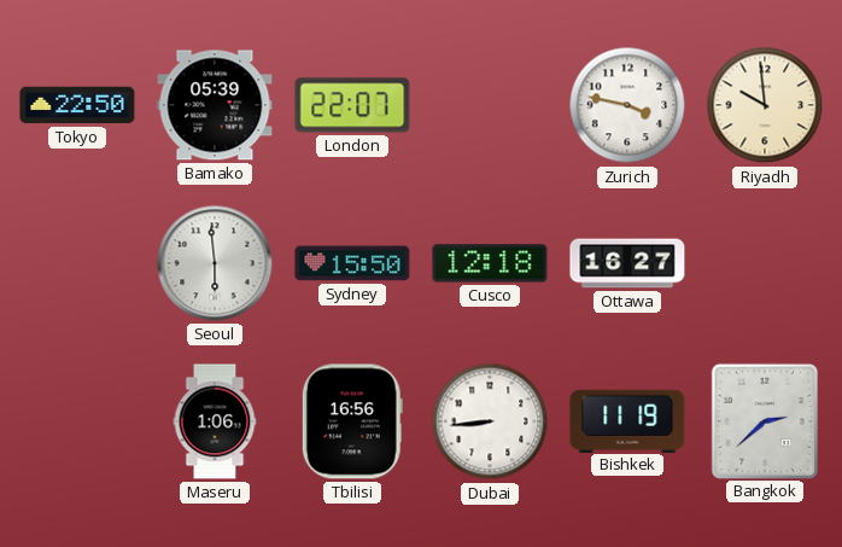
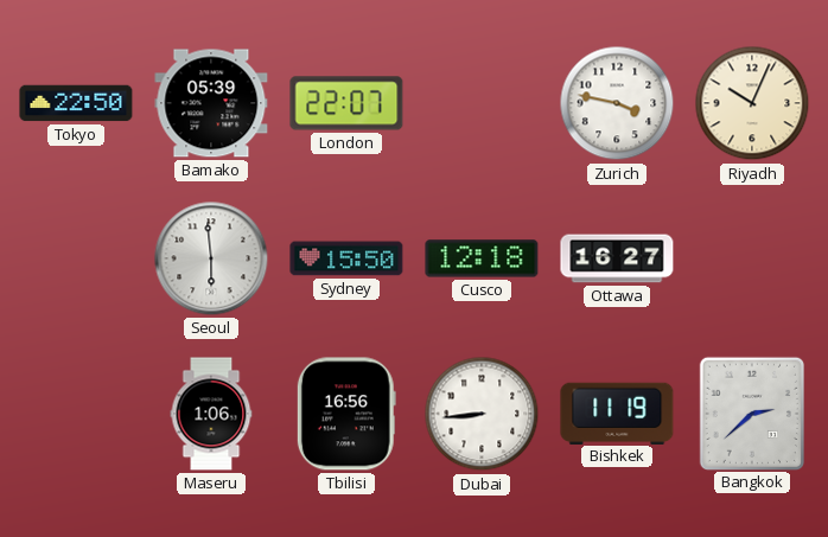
Riyadh: 9:59 -> 10:04 (752, 103)
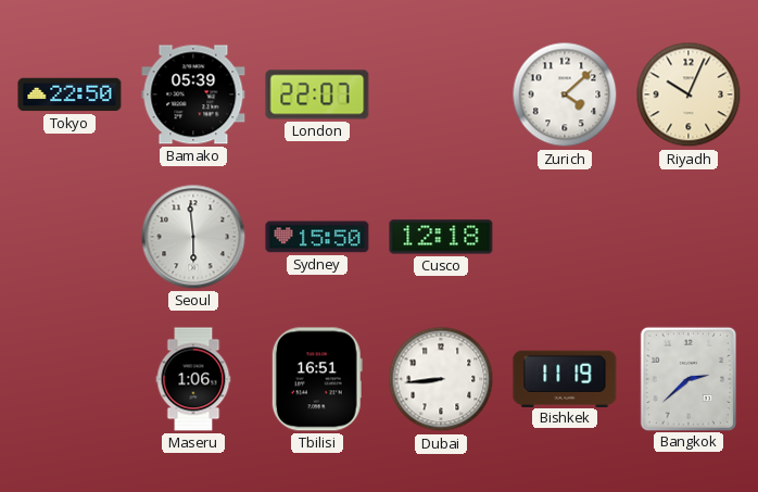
Zurich: 3:47 -> 4:08 (565, 94)
Ottawa: 16:27 -> none (617, 258)
Tbilisi: 16:56 -> 16:51 (317, 379)
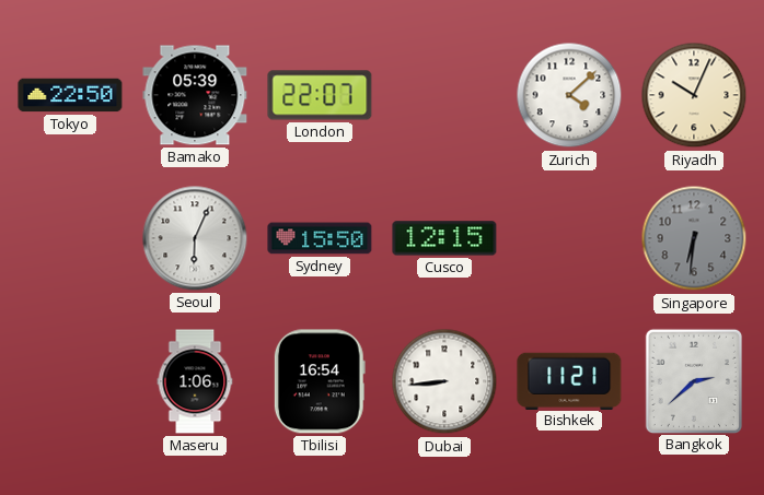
Seoul: 5:59 -> 6:04 (195, 238)
Cusco: 12:18 -> 12:15 (444, 238)
Singapore: none -> 6:31 (694, 238)
Tbilisi: 16:51 -> 16:54 (320, 381)
Bishkek: 11:19 -> 11:21 (569, 380)
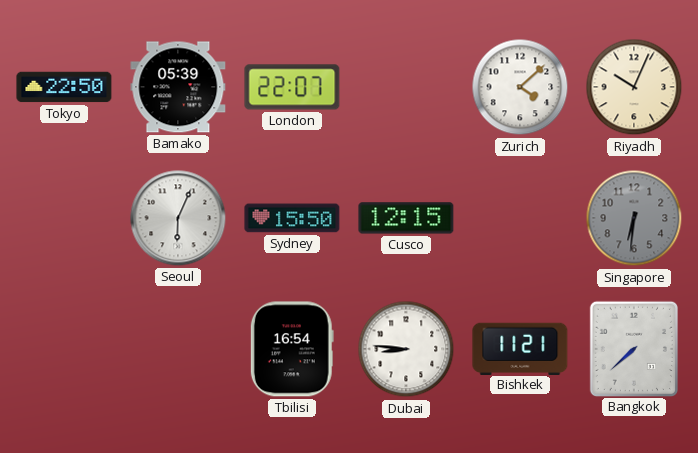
Maseru: 1:06 -> none (195, 381)
Dubai: 8:44 -> 8:46 (406, 349)
Bangkok: 2:38 -> 7:38 (633, 348)
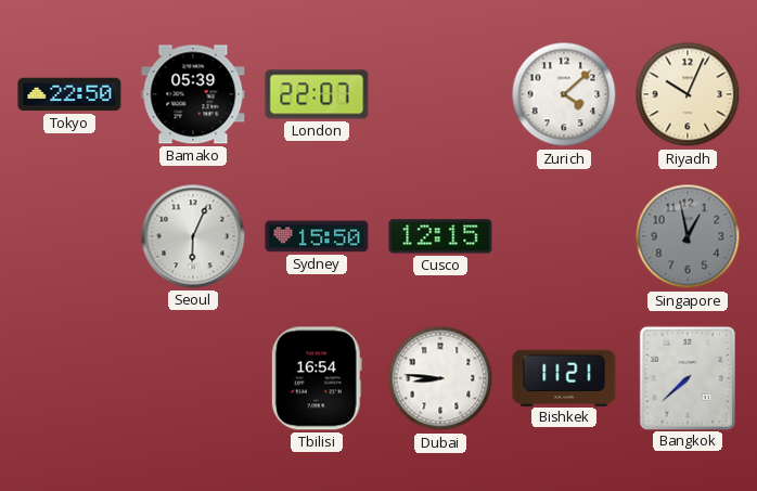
Singapore: 6:31 -> 12:58 (688, 236)
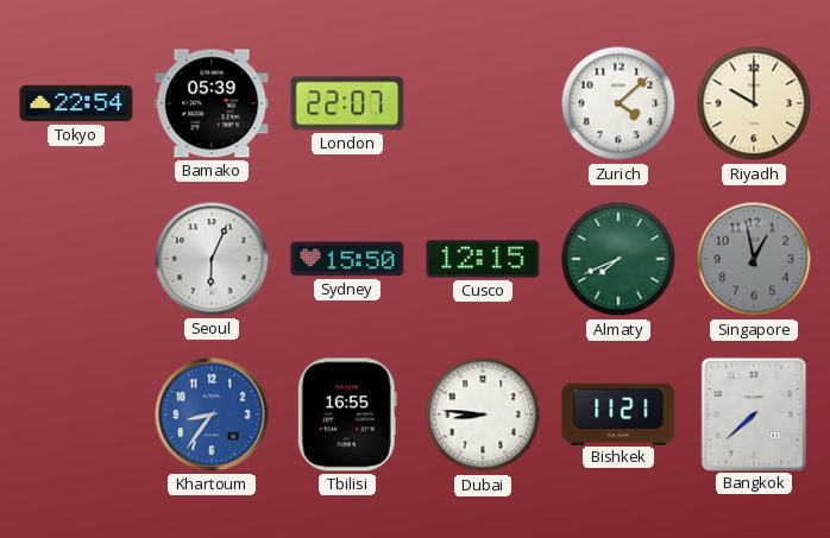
Tokyo: 22:50 -> 22:54 (76, 103)
Riyadh: 10:04 -> 10:00 (754, 103)
Almaty: none -> 7:41 (618, 259)
Khartoum: none -> 8:36 (212, 414)
Tbilisi: 16:54 -> 16:55 (347, 414)
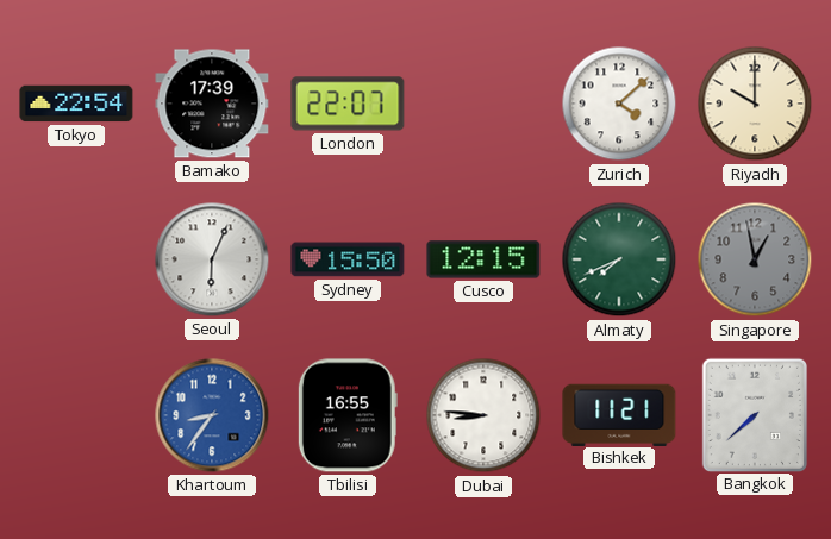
Bamako: 05:39 -> 17:39 (212, 104)
